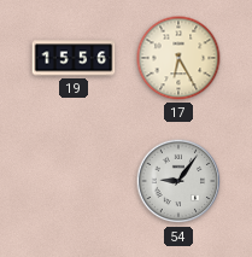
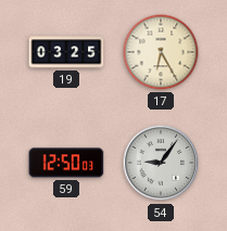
19: 15:56 -> 03:25 (66, 52)
59: none -> 12:50 (66, 163)
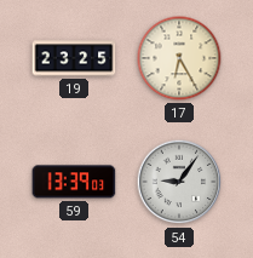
19: 03:25 -> 23:25 (74, 58)
59: 12:50 -> 13:39 (74, 182)
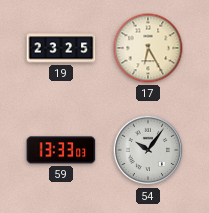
59: 13:39 -> 13:33 (61, 150)
54: 9:06 -> 10:06 (148, 150)
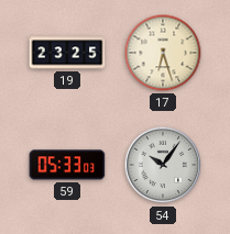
17: 6:25 -> 6:27 (163, 53)
59: 13:33 -> 05:33 (67, 165)
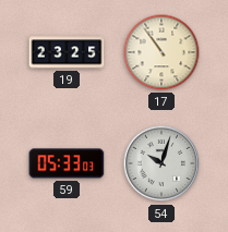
17: 6:27 -> 10:54 (161, 52)
54: 10:06 -> 10:03 (161, 163)
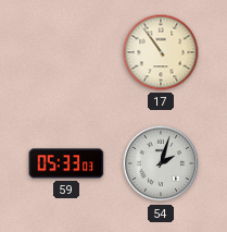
19: 23:25 -> none (67, 52)
54: 10:03 -> 2:03 (161, 163)
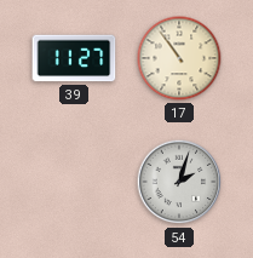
39: none -> 11:27 (74, 58)
59: 05:33 -> none (66, 163)
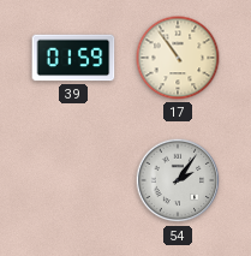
39: 11:27 -> 01:59 (73, 58)
54: 2:03 -> 2:06 (178, 180)
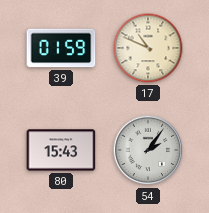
17: 10:54 -> 10:49 (148, 48)
80: none -> 15:43 (61, 150)
